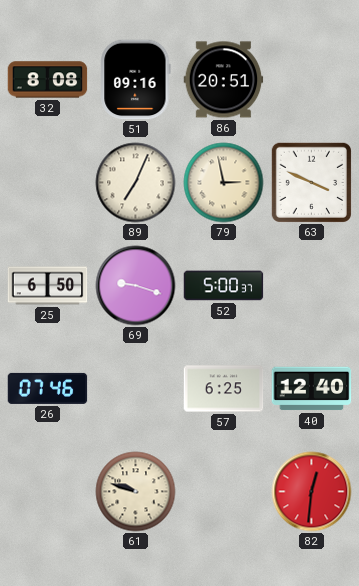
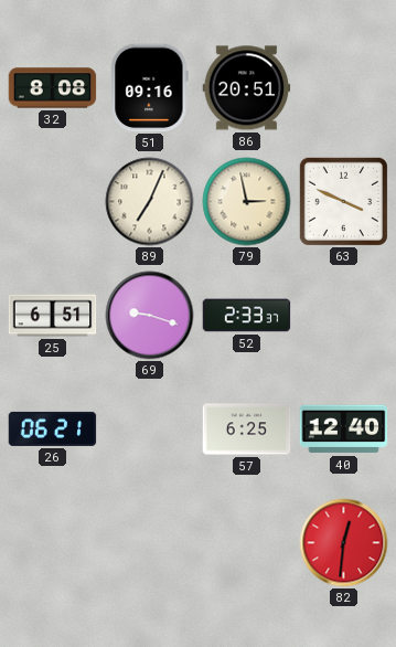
25: 6:50 -> 6:51 (53, 316)
52: 5:00 -> 2:33 (247, 316)
26: 07:46 -> 06:21 (53, 428)
61: 9:48 -> none (136, 492)
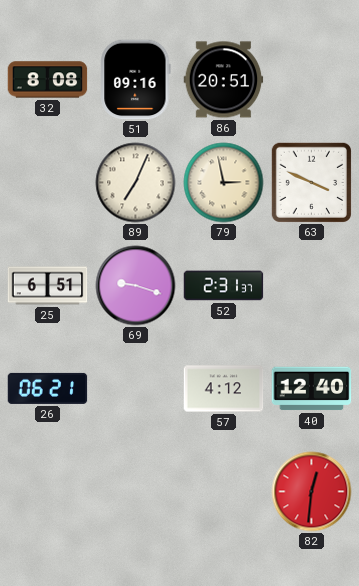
52: 2:33 -> 2:31 (224, 286)
57: 6:25 -> 4:12 (224, 389)
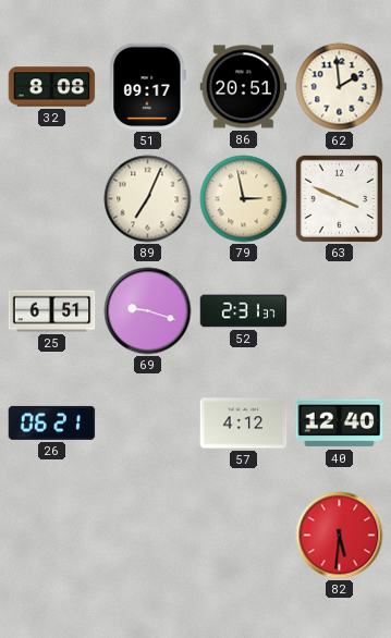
51: 09:16 -> 09:17 (148, 87)
62: none -> 1:59 (340, 87)
82: 12:31 -> 5:31 (340, 536)
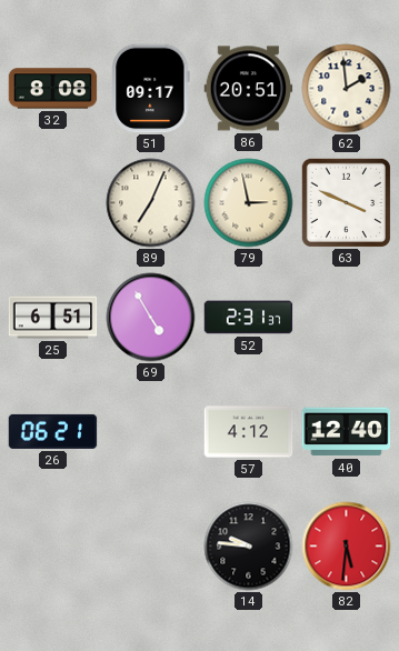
69: 9:18 -> 4:55 (151, 318)
14: none -> 9:46 (249, 547)
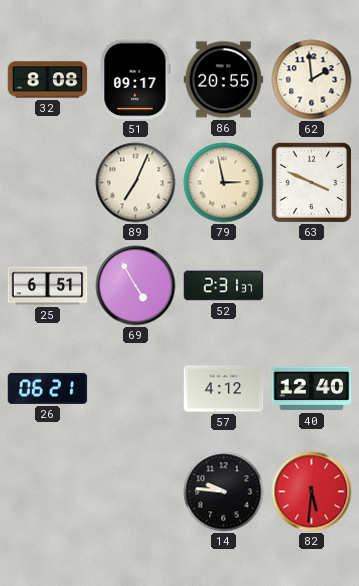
86: 20:51 -> 20:55 (224, 80)
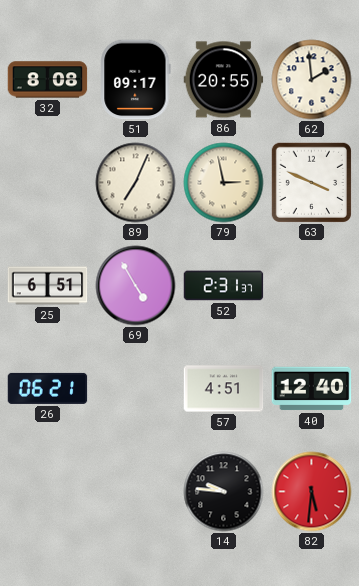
57: 4:12 -> 4:51 (224, 389)
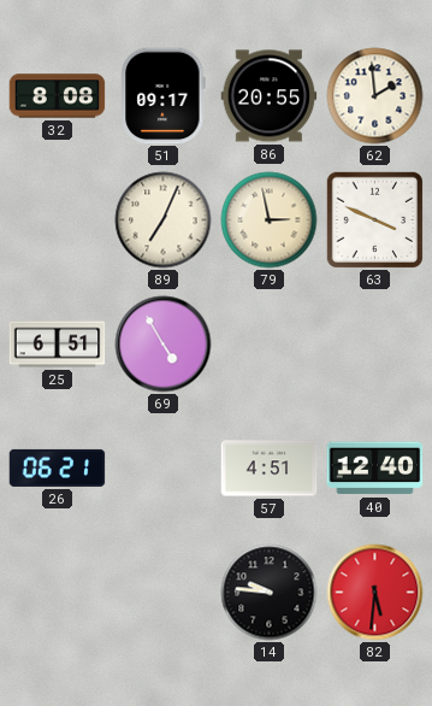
52: 2:31 -> none (224, 286)
